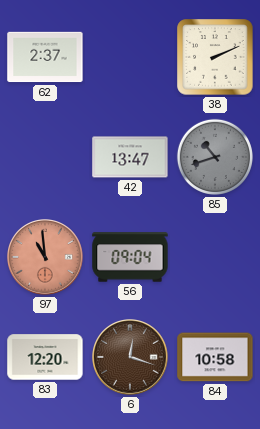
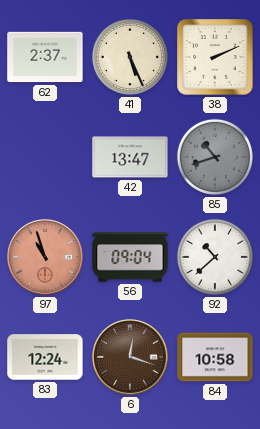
41: none -> 5:26 (130, 57)
97: 10:59 -> 10:57 (46, 258)
92: none -> 10:38 (215, 257)
83: 12:20 -> 12:24 (45, 357)
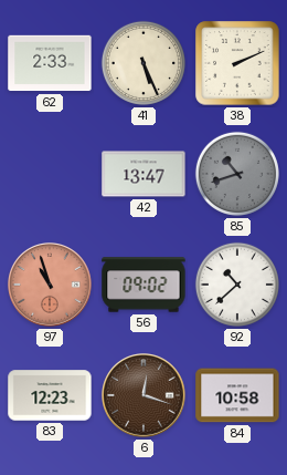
62: 2:37 -> 2:33 (50, 63)
56: 09:04 -> 09:02 (143, 285)
83: 12:24 -> 12:23 (50, 395)
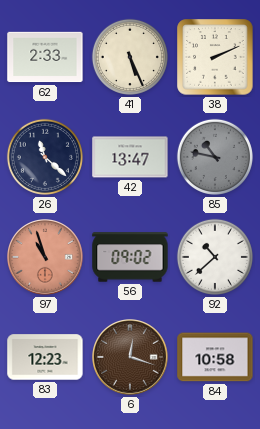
26: none -> 11:22 (45, 157)
85: 10:42 -> 10:47 (215, 157)
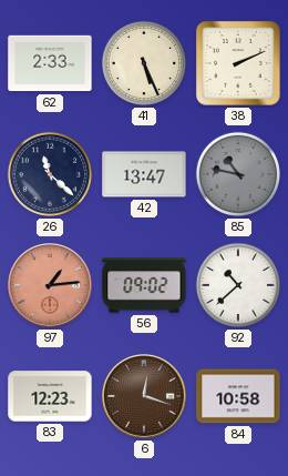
97: 10:57 -> 1:14 (51, 286)
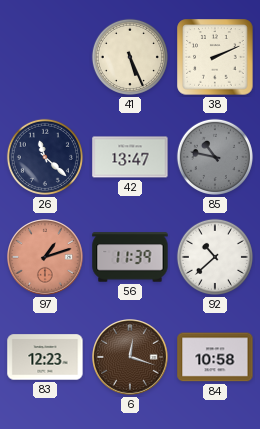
62: 2:33 -> none (50, 63)
97: 1:14 -> 1:12 (46, 258)
56: 09:02 -> 11:39 (130, 257)
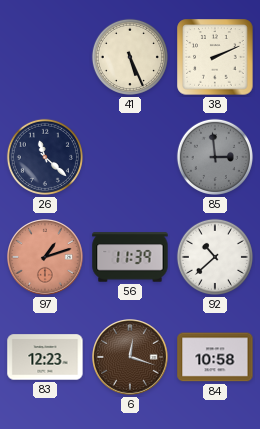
42: 13:47 -> none (130, 157)
85: 10:47 -> 2:59 (215, 157)
